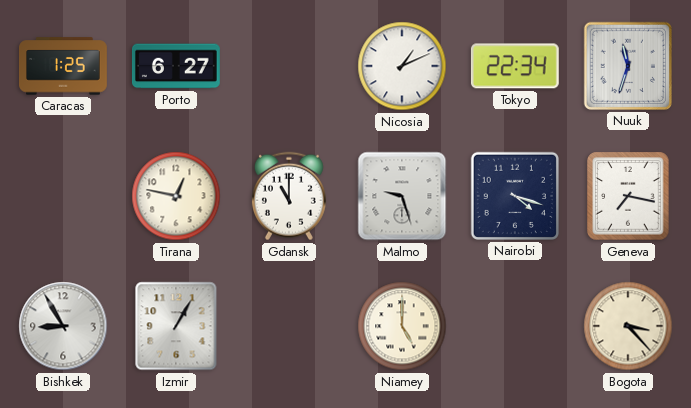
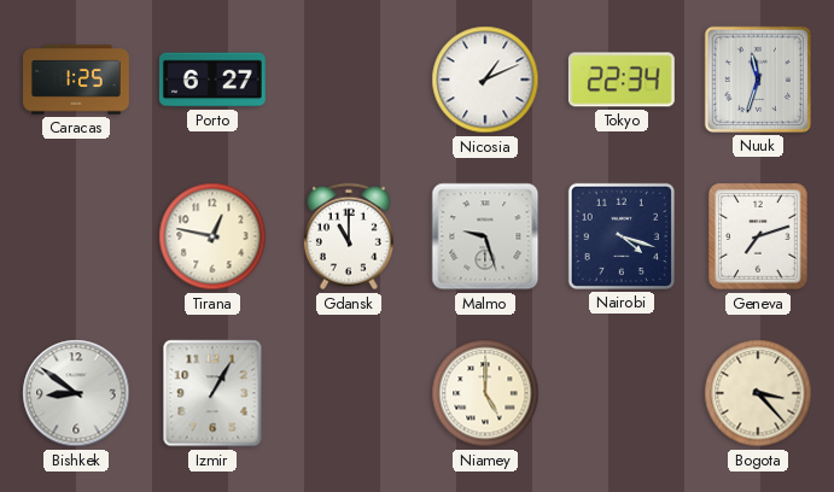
Geneva: 7:17 -> 7:12 (758, 236)
Bishkek: 8:55 -> 8:51 (76, 393)
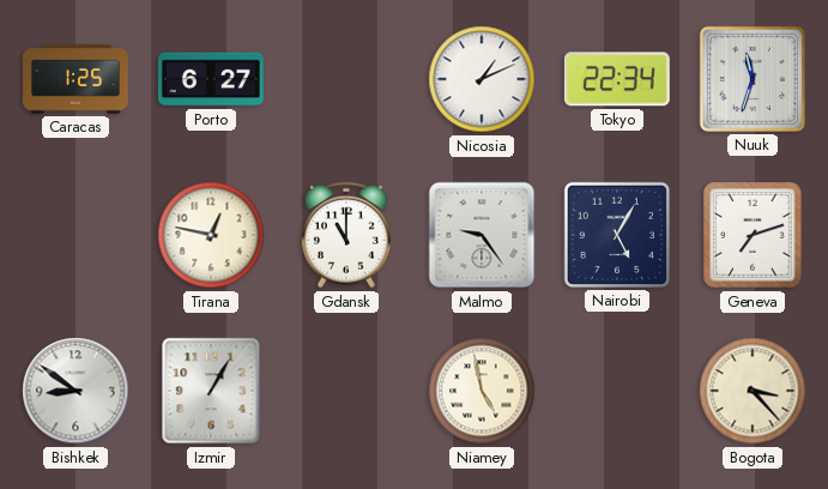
Malmo: 9:27 -> 9:24 (482, 235)
Nairobi: 4:18 -> 5:05 (617, 235)
Niamey: 5:00 -> 4:58 (482, 391)
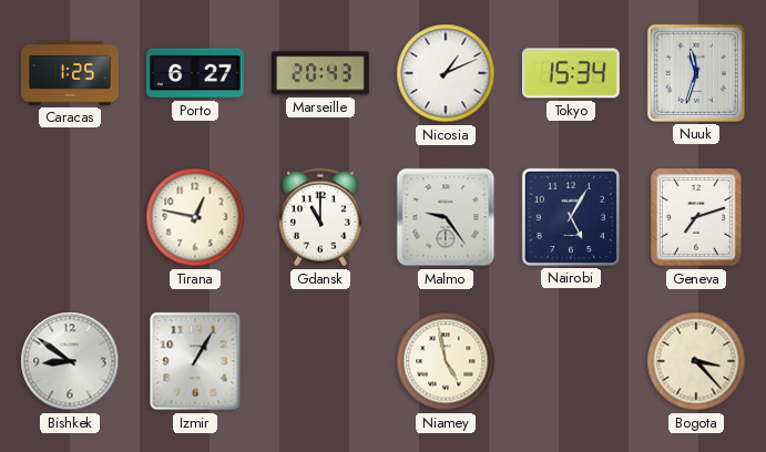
Marseille: none -> 20:43 (320, 73)
Tokyo: 22:34 -> 15:34 (571, 73)
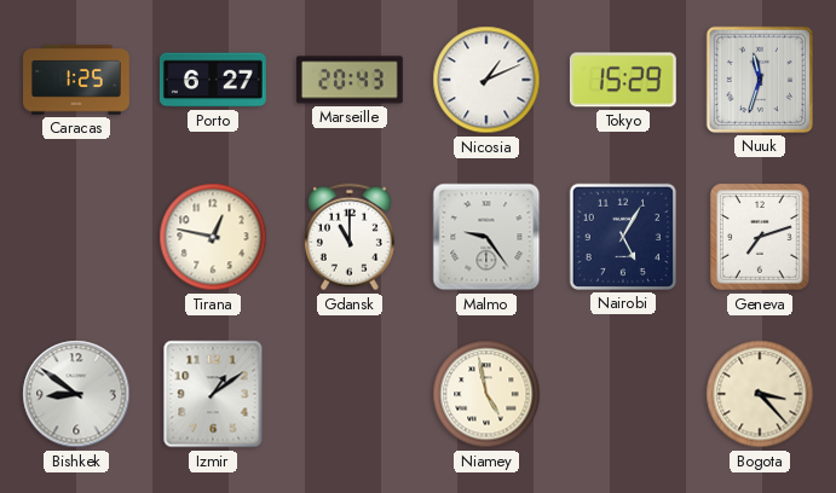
Tokyo: 15:34 -> 15:29 (623, 80)
Izmir: 1:05 -> 1:09 (213, 394)
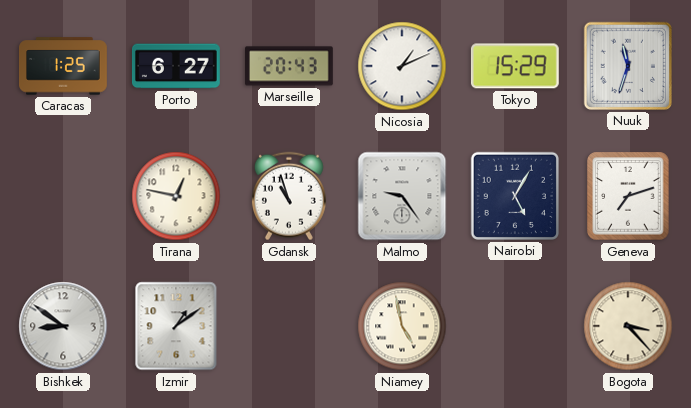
Gdansk: 11:00 -> 10:57 (289, 196)
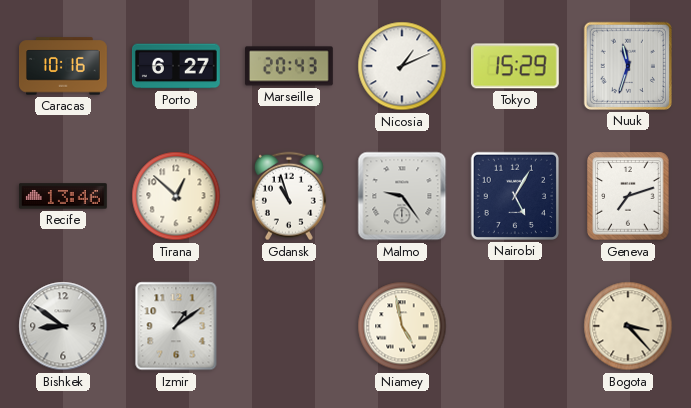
Caracas: 1:25 -> 10:16 (64, 66)
Recife: none -> 13:46 (64, 196)
Tirana: 12:47 -> 12:52 (176, 196)
